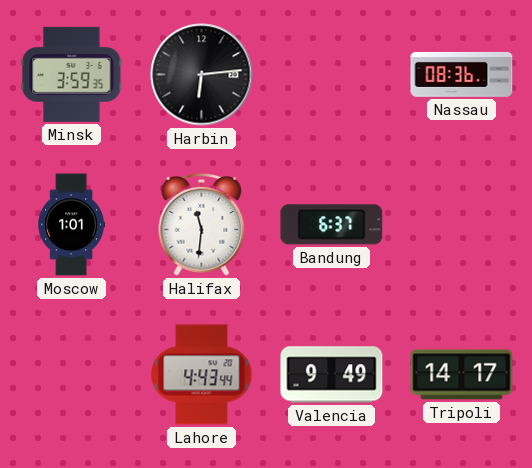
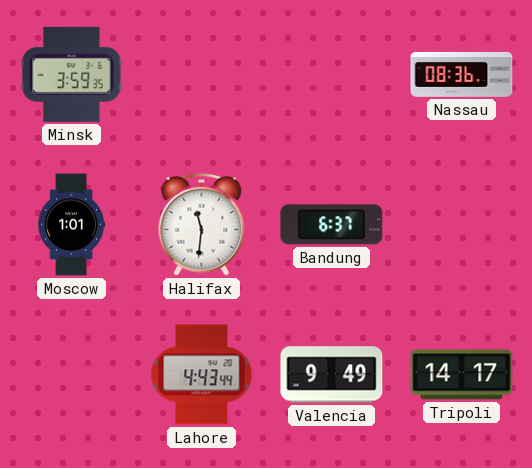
Harbin: 6:14 -> none (202, 75)
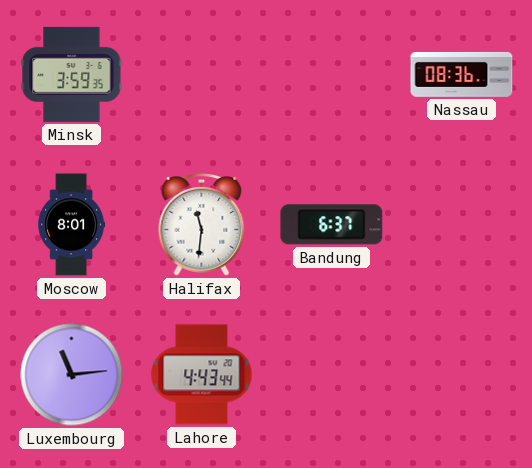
Moscow: 1:01 -> 8:01 (72, 225)
Luxembourg: none -> 11:14 (72, 375)
Valencia: 9:49 -> none (332, 375)
Tripoli: 14:17 -> none (462, 375)
